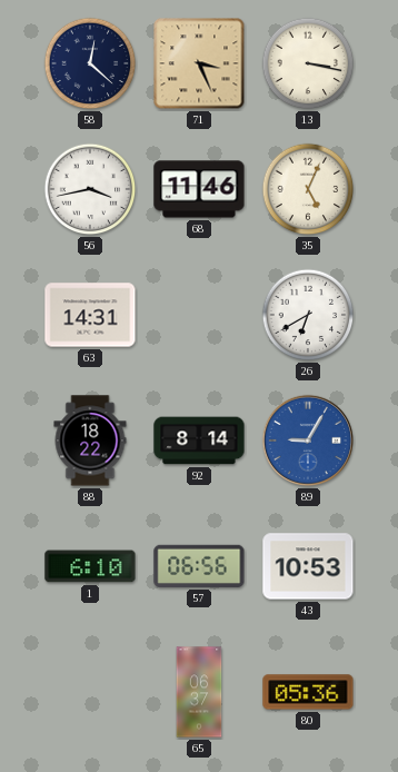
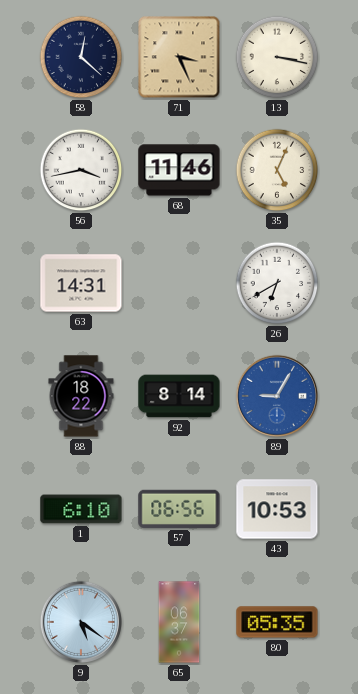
9: none -> 5:21 (81, 622)
80: 05:36 -> 05:35 (277, 622)
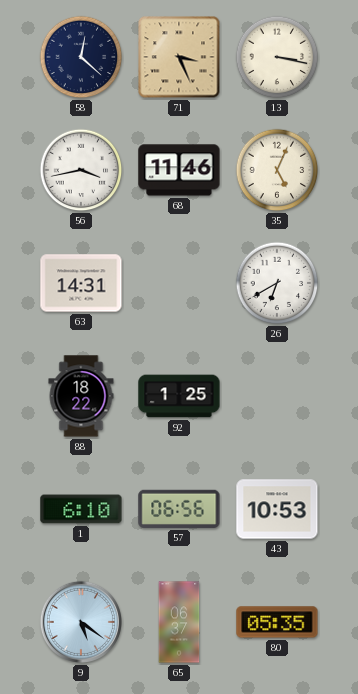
92: 8:14 -> 1:25 (179, 396)
89: 9:05 -> none (277, 396)
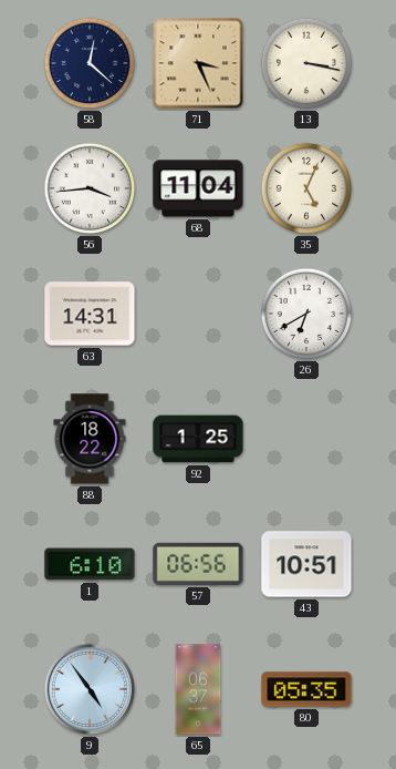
56: 3:43 -> 3:44 (90, 188)
68: 11:46 -> 11:04 (198, 188)
43: 10:53 -> 10:51 (306, 564)
9: 5:21 -> 4:54 (90, 689)
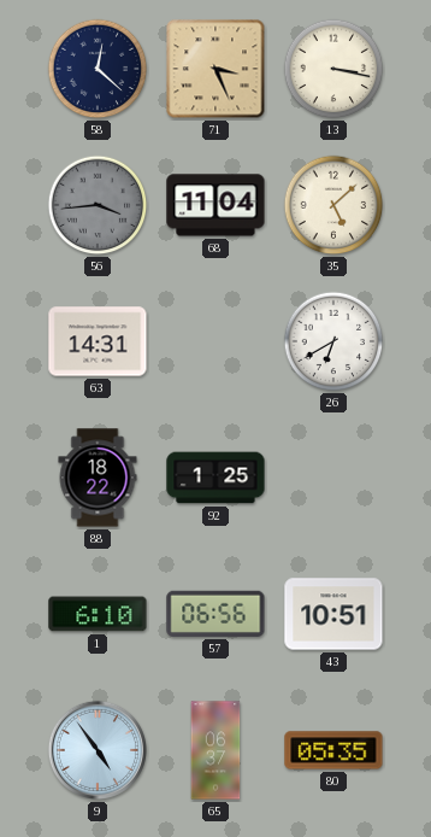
56 dial: white -> grey (98, 205)
35: 5:04 -> 5:08 (333, 205)
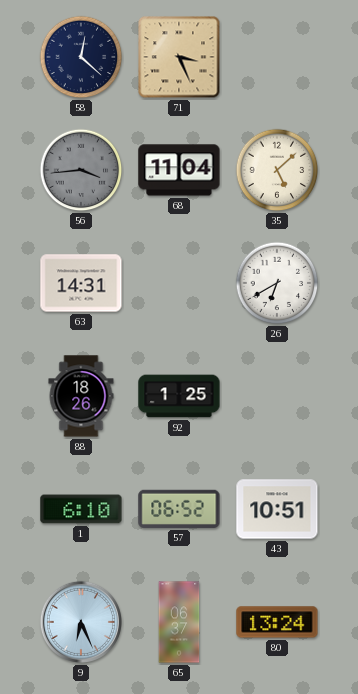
13: 3:17 -> none (333, 69)
88: 18:22 -> 18:26 (81, 396)
57: 06:56 -> 06:52 (179, 509)
9: 4:54 -> 6:26 (81, 622)
80: 05:35 -> 13:24 (277, 622)
